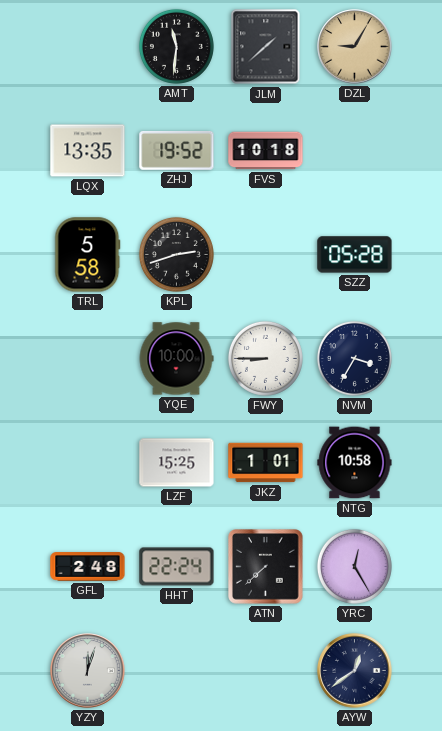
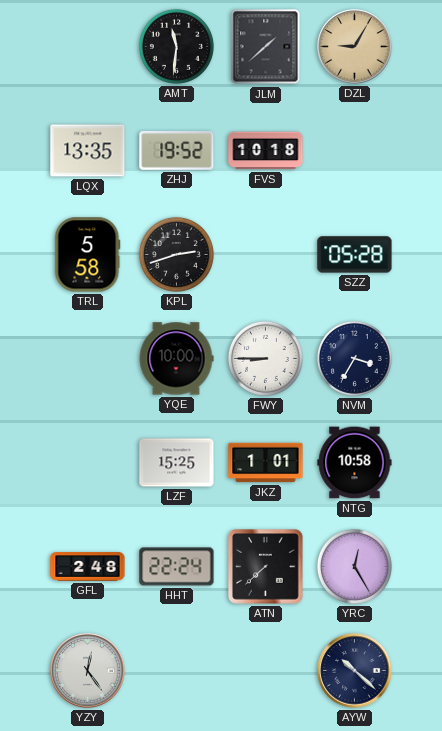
YZY: 12:03 -> 12:24 (88, 671)
AYW: 12:39 -> 10:22 (355, 671)
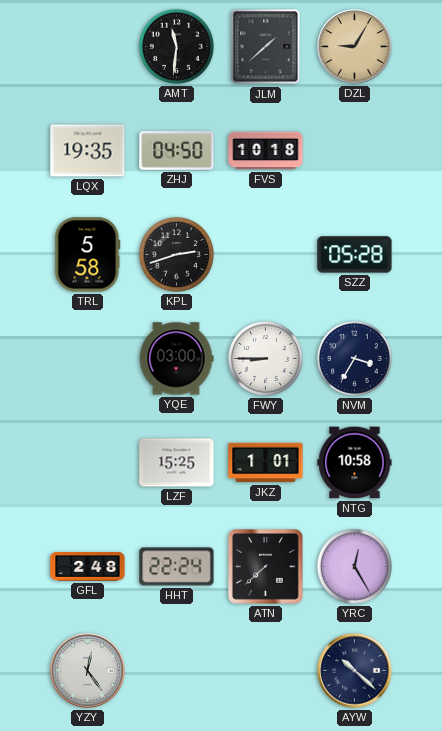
LQX: 13:35 -> 19:35 (88, 151)
ZHJ: 19:52 -> 04:50 (177, 150)
YQE: 10:00 -> 03:00 (176, 359)
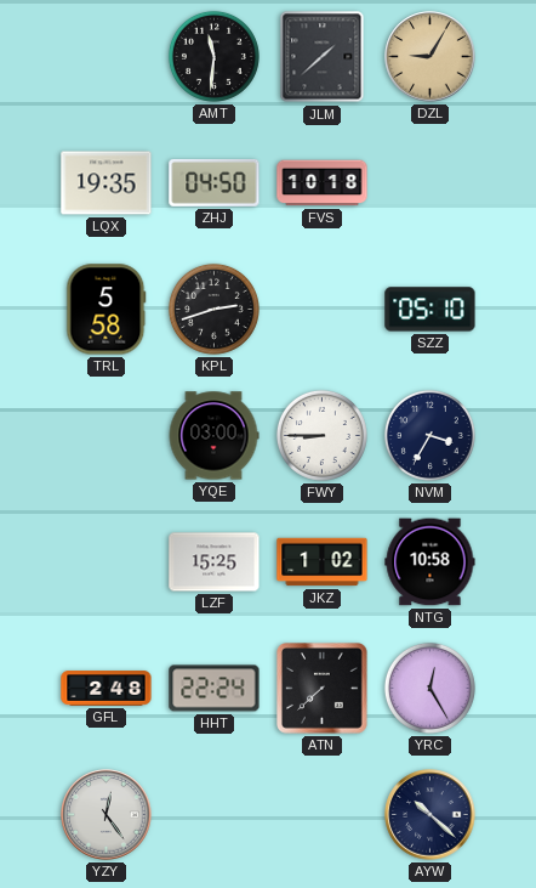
SZZ: 05:28 -> 05:10 (430, 310)
JKZ: 1:01 -> 1:02 (323, 562)
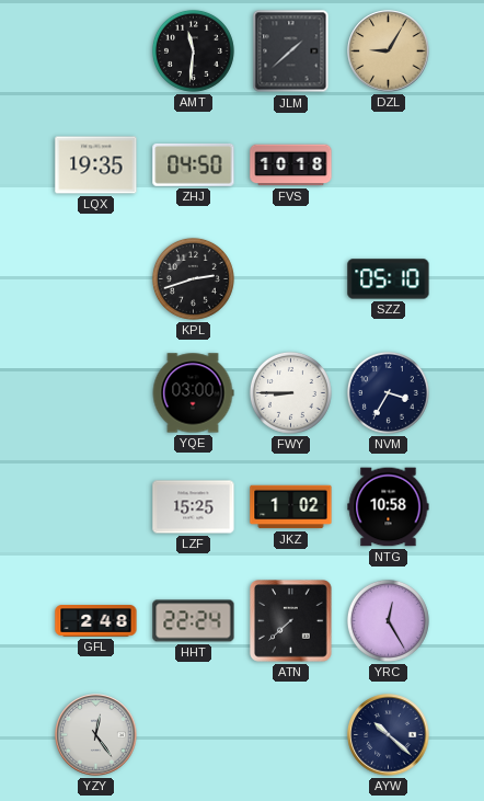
TRL: 5:58 -> none (107, 310)
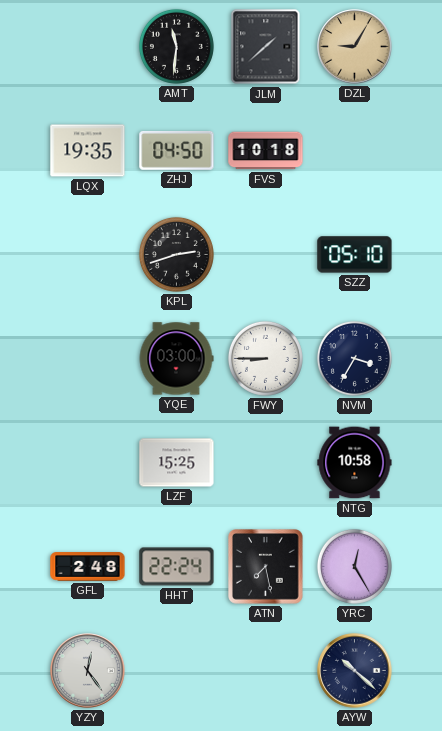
JKZ: 1:02 -> none (291, 507)
ATN: 7:38 -> 7:28 (266, 567)
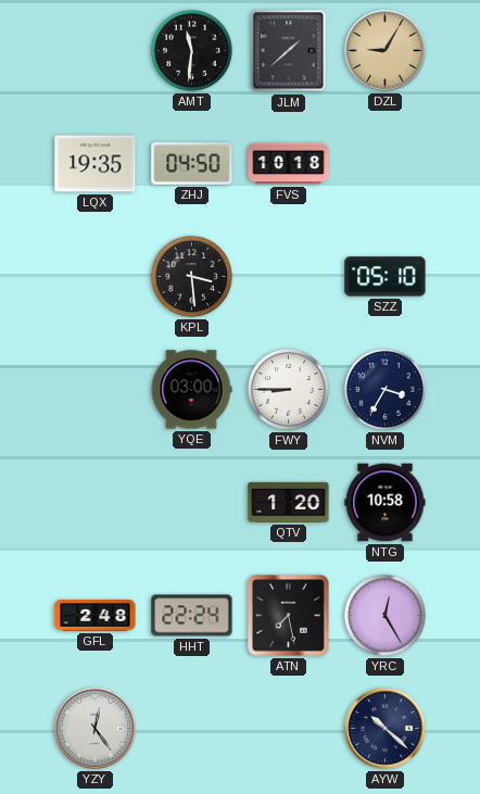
KPL: 2:42 -> 3:29 (191, 276)
LZF: 15:25 -> none (177, 463)
QTV: none -> 1:20 (289, 502)
